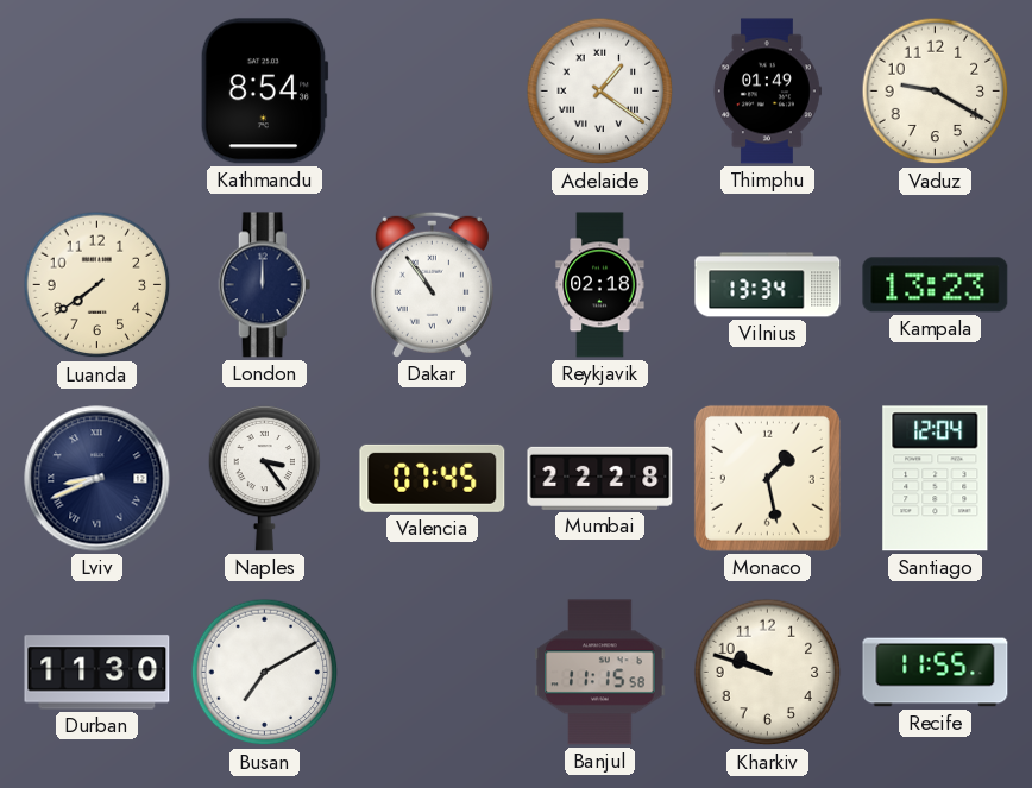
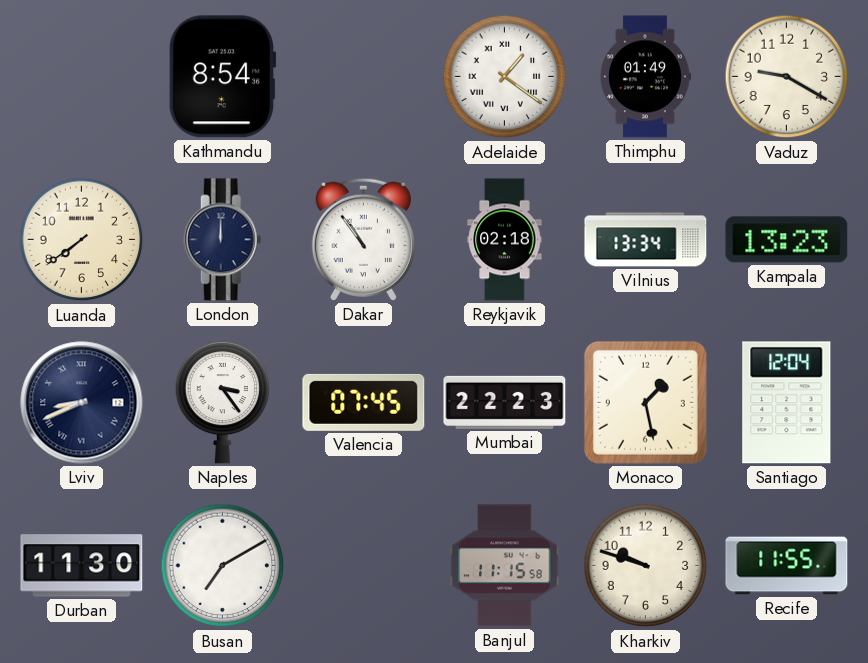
Mumbai: 22:28 -> 22:23 (505, 402)
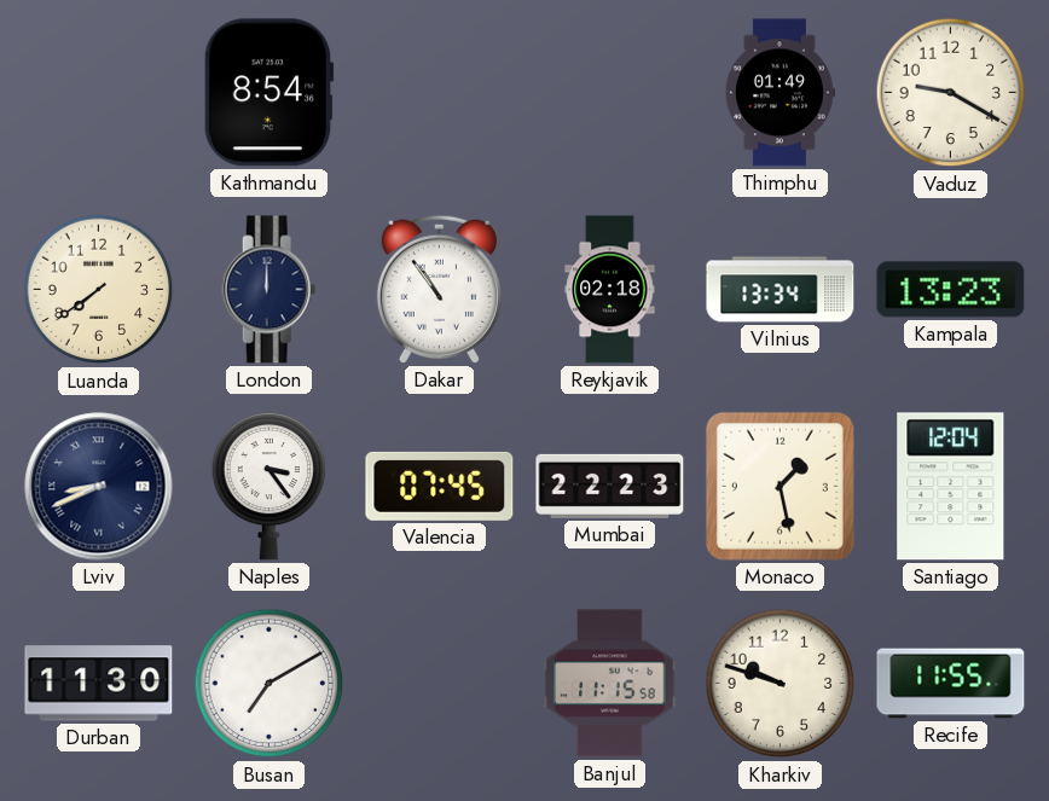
Adelaide: 1:21 -> none (505, 77)
